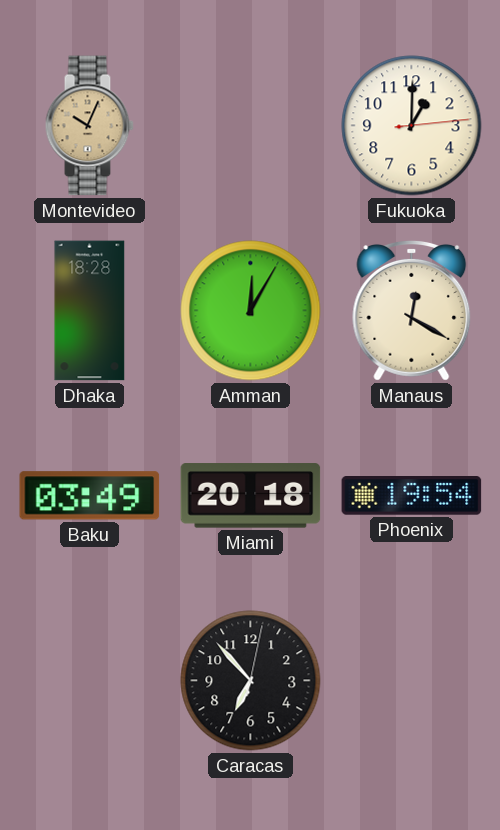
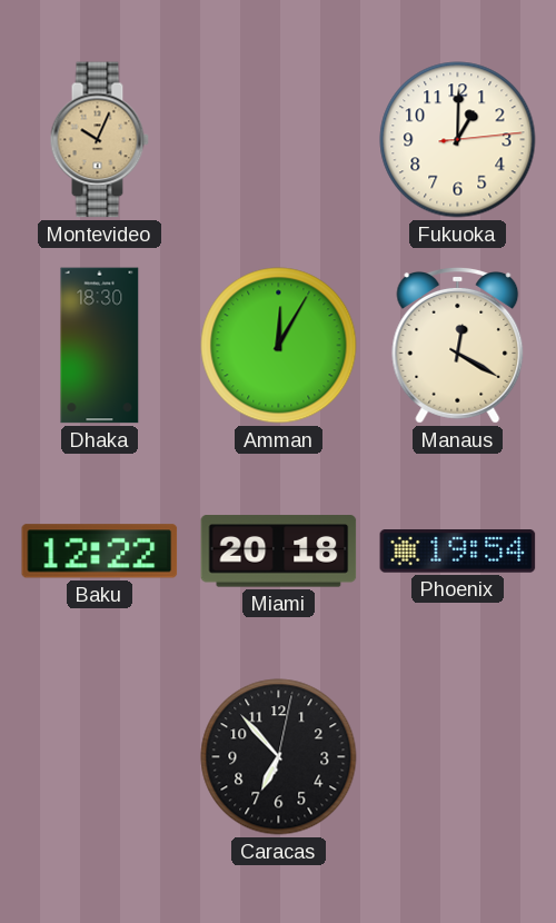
Dhaka: 18:28 -> 18:30 (100, 346)
Baku: 03:49 -> 12:22 (100, 552)
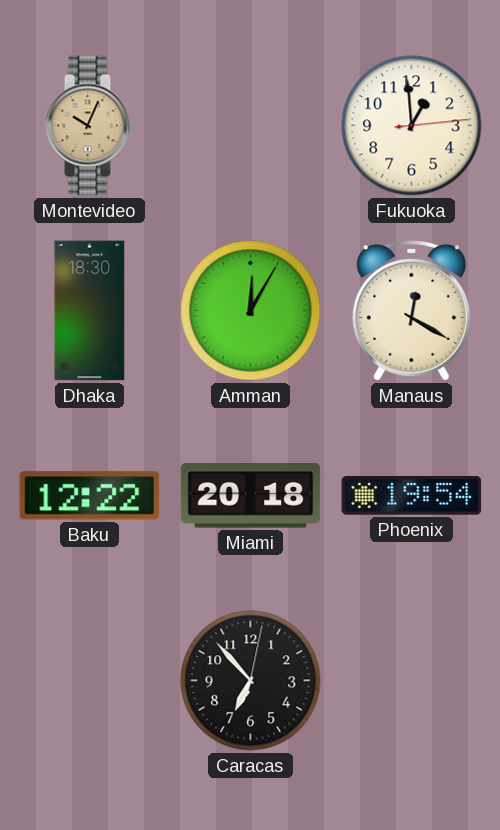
Fukuoka: 1:00 -> 12:59 (412, 126)
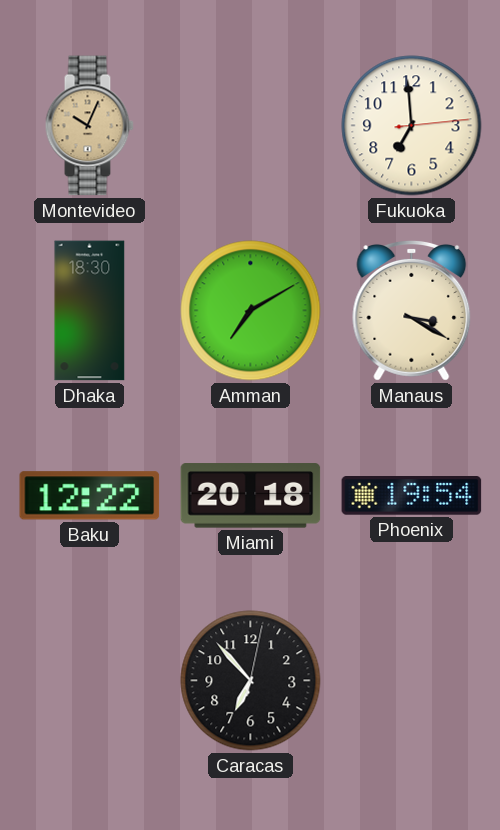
Fukuoka: 12:59 -> 6:59 (412, 126)
Amman: 12:05 -> 7:10 (251, 311)
Manaus: 12:20 -> 3:20 (412, 310)
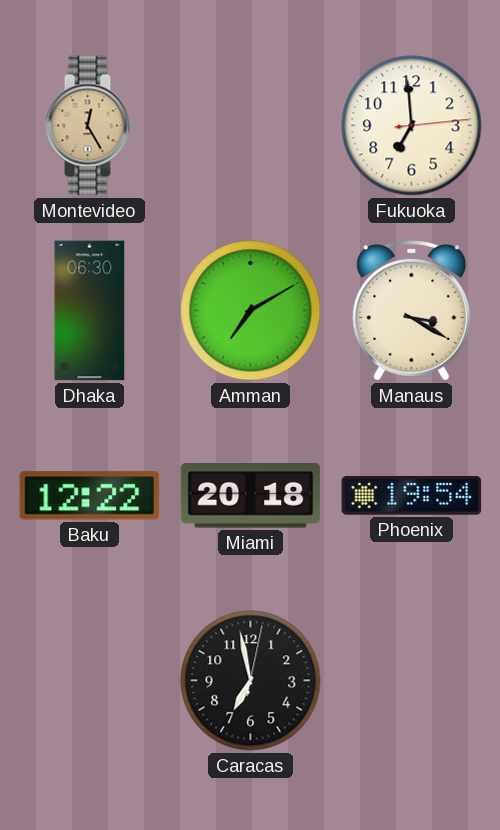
Montevideo: 10:04 -> 12:25 (89, 126)
Dhaka: 18:30 -> 06:30 (90, 311)
Caracas: 6:53 -> 6:58 (251, 681)
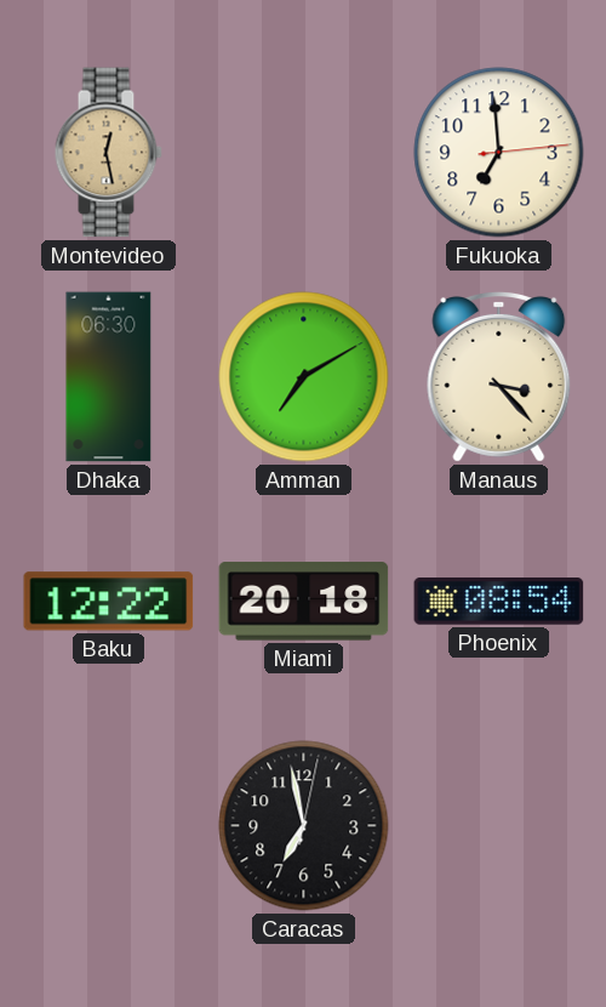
Montevideo: 12:25 -> 12:28 (108, 153)
Manaus: 3:20 -> 3:23 (499, 376)
Phoenix: 19:54 -> 08:54 (499, 602)
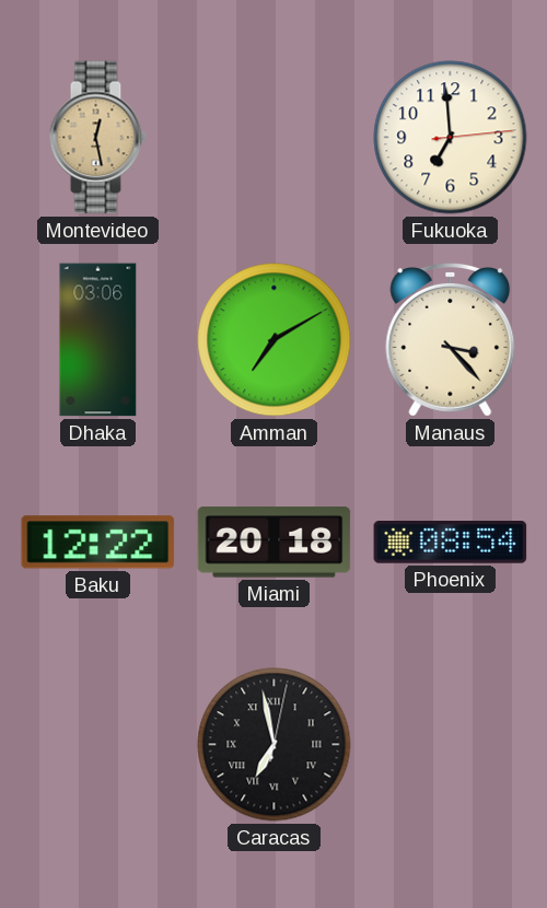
Dhaka: 06:30 -> 03:06 (98, 340)
Caracas numerals: Arabic -> Roman (275, 745)
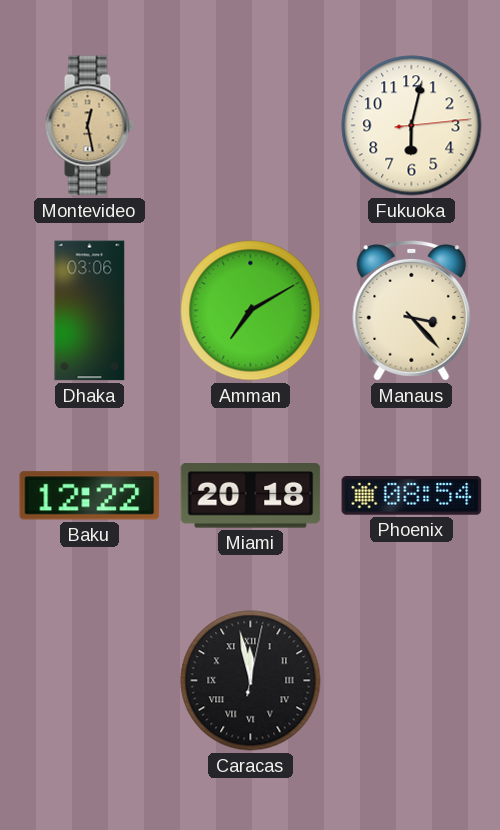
Fukuoka: 6:59 -> 6:02 (412, 126)
Caracas: 6:58 -> 11:58 (251, 681)
